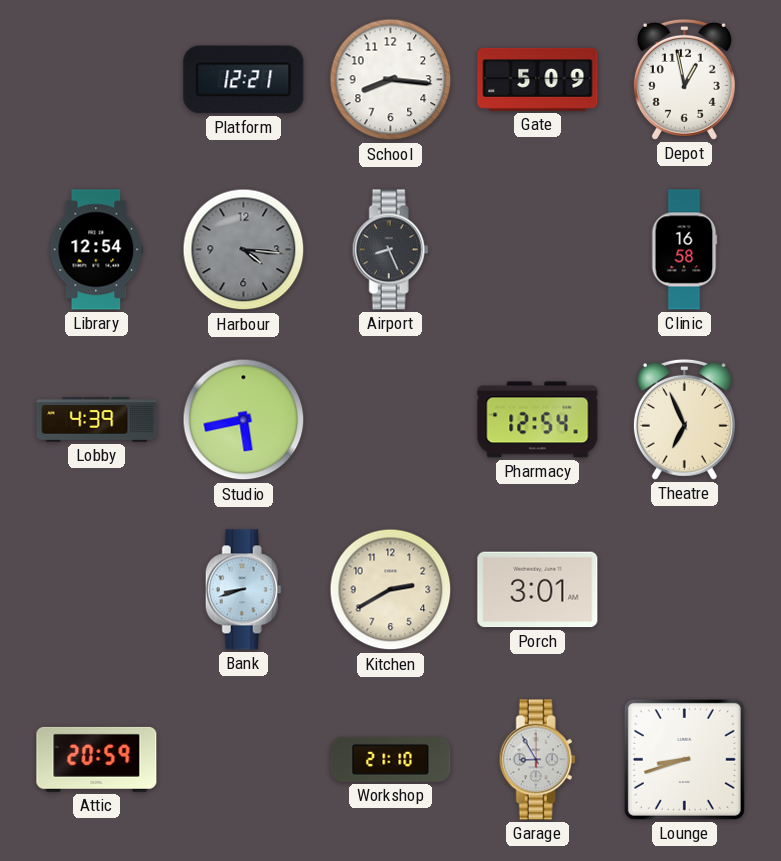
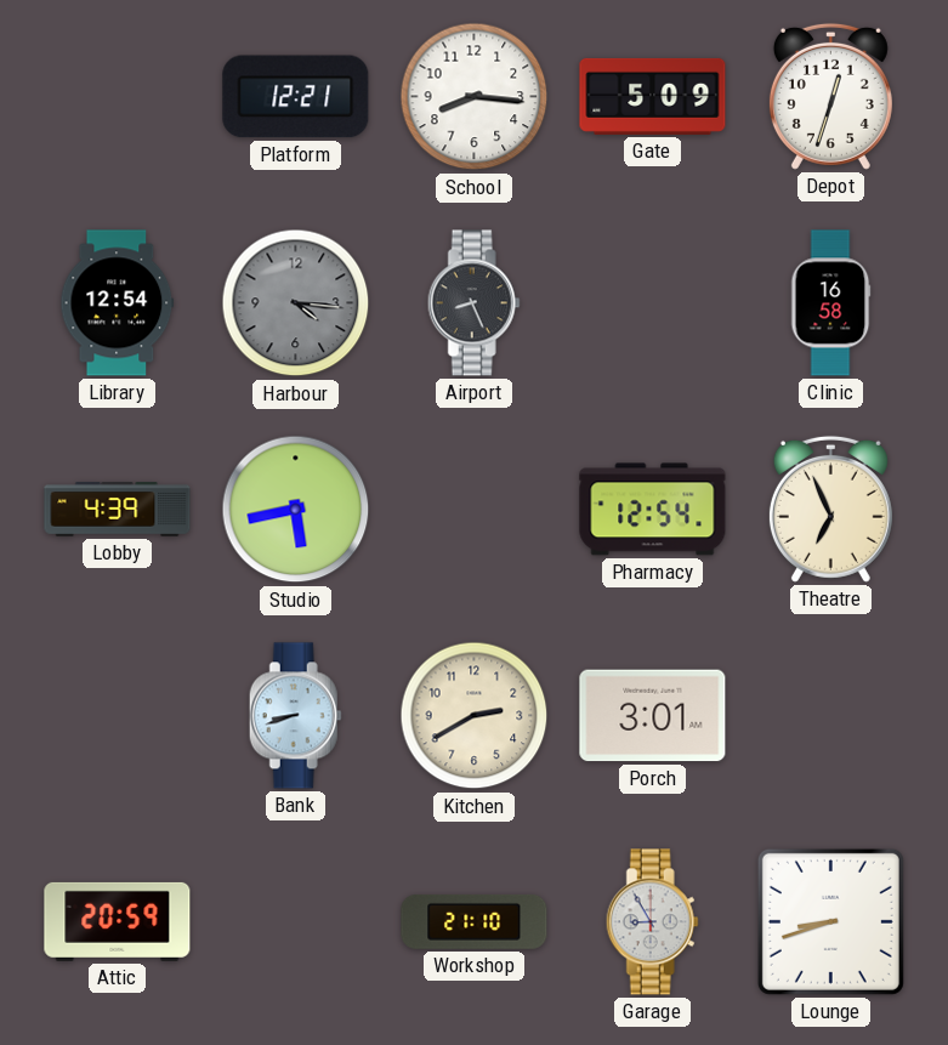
Depot: 12:58 -> 12:33 (830, 96)
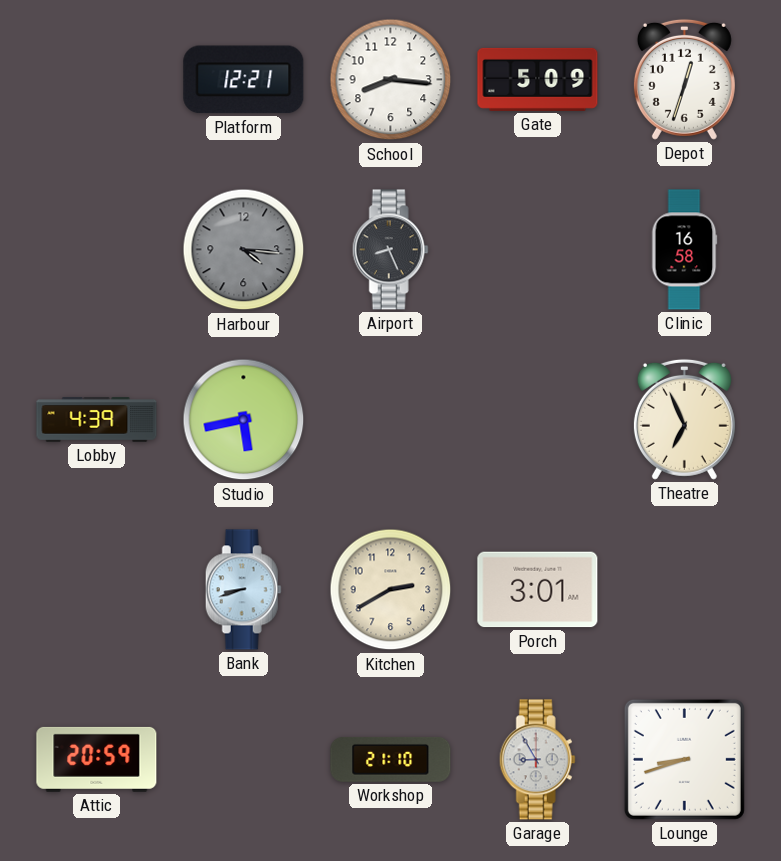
Library: 12:54 -> none (118, 303)
Pharmacy: 12:54 -> none (653, 510)
